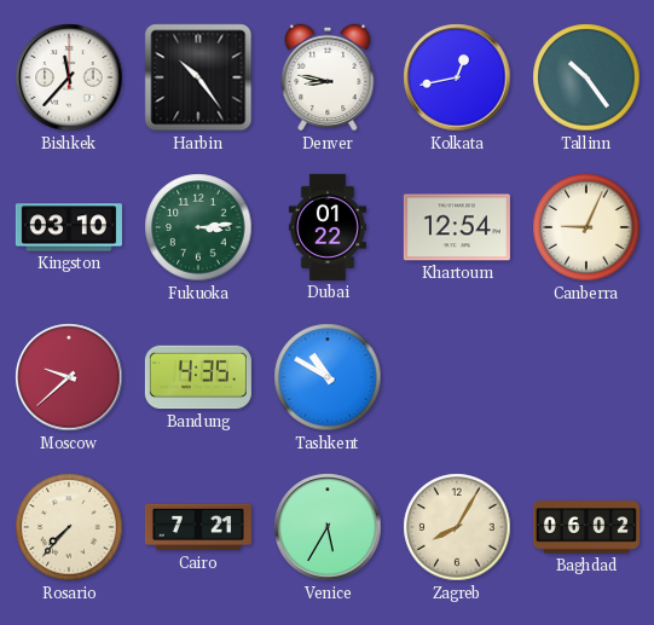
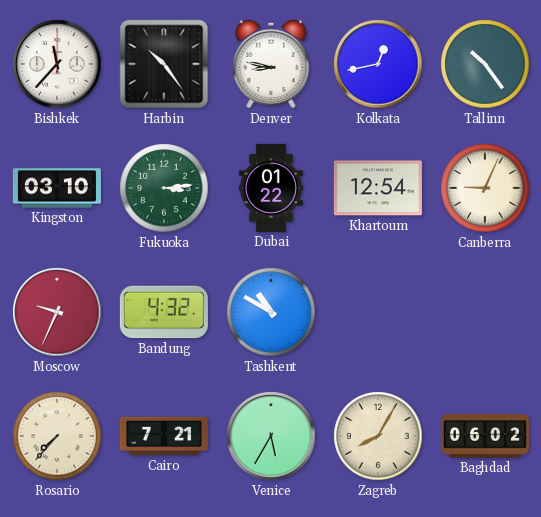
Moscow: 9:38 -> 9:34 (57, 312)
Bandung: 4:35 -> 4:32 (164, 312)
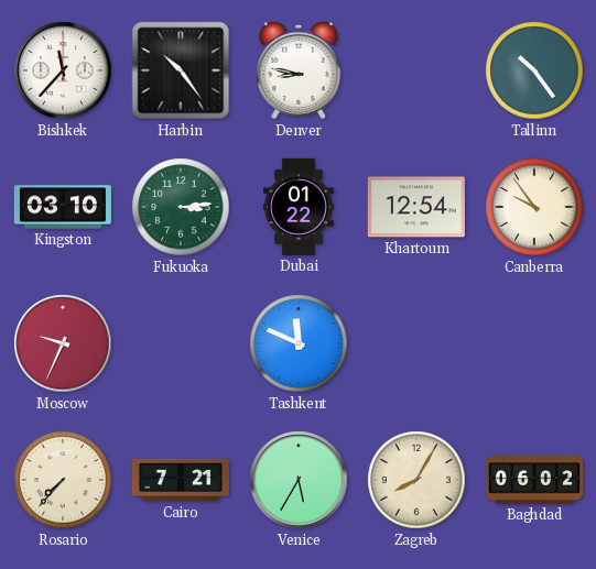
Kolkata: 12:43 -> none (378, 64)
Canberra: 9:04 -> 9:54 (534, 207)
Bandung: 4:32 -> none (164, 312)
Tashkent: 10:50 -> 11:49 (299, 343)
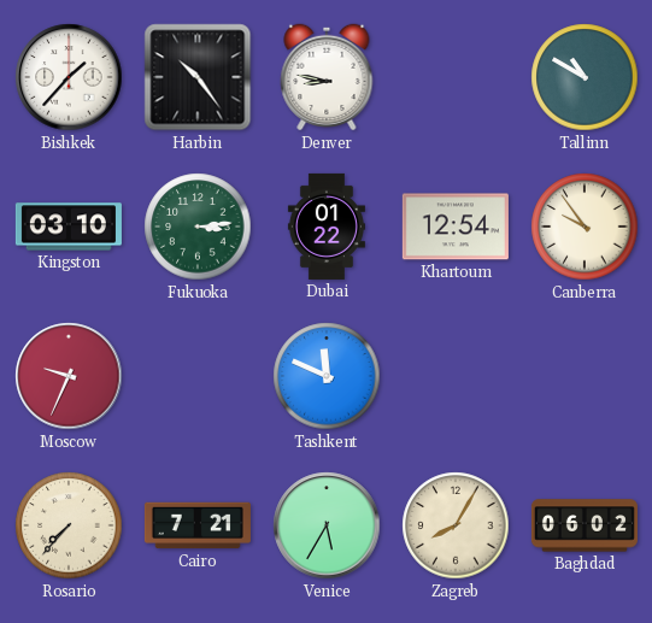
Bishkek: 11:37 -> 1:37 (69, 77)
Tallinn: 10:24 -> 10:50 (585, 77)
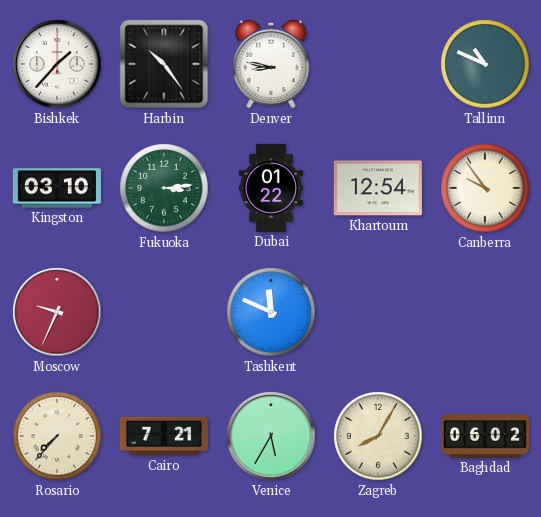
Tallinn: 10:50 -> 10:49 (485, 64)
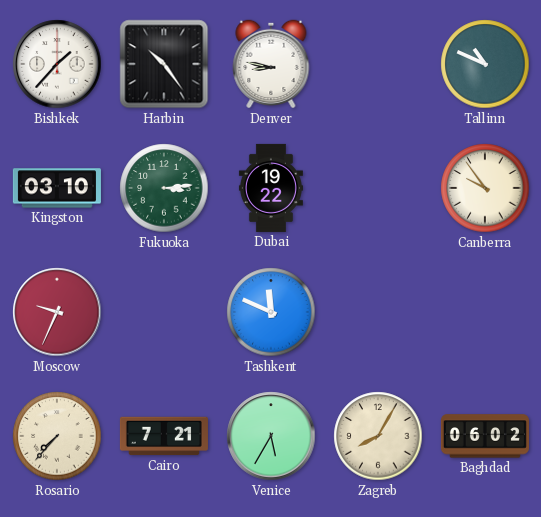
Dubai: 01:22 -> 19:22 (271, 188)
Khartoum: 12:54 -> none (378, 188)
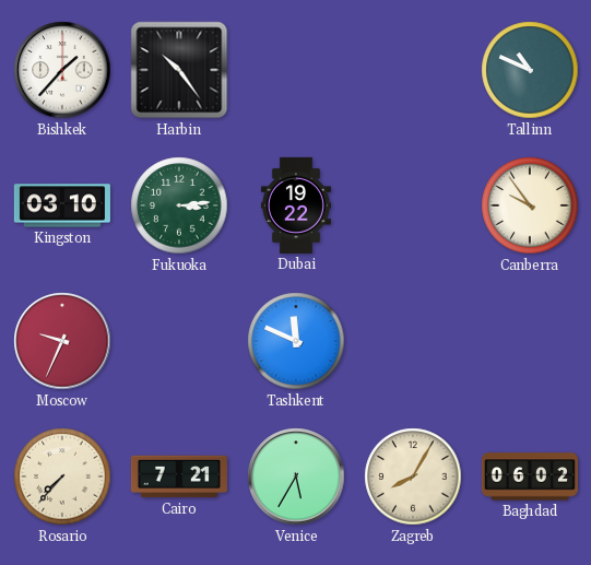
Denver: 8:47 -> none (271, 64)
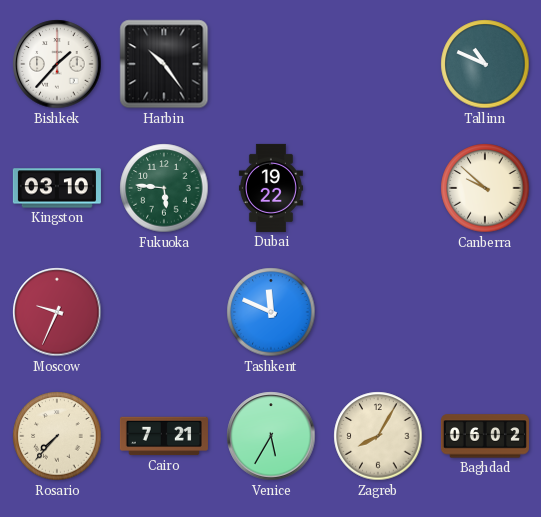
Fukuoka: 3:14 -> 5:46 (164, 188)
Canberra: 9:54 -> 9:52 (485, 188)
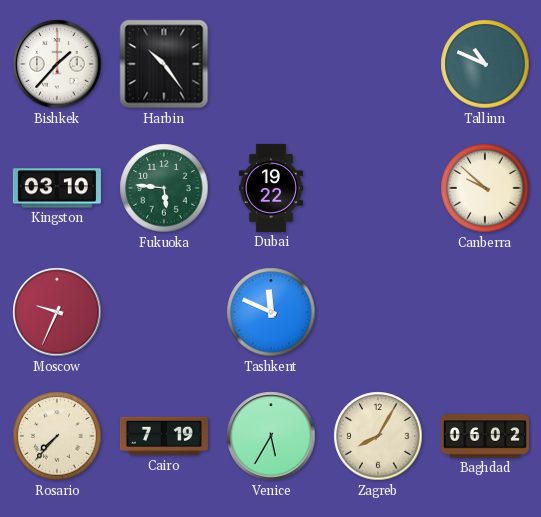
Cairo: 7:21 -> 7:19 (164, 436)
